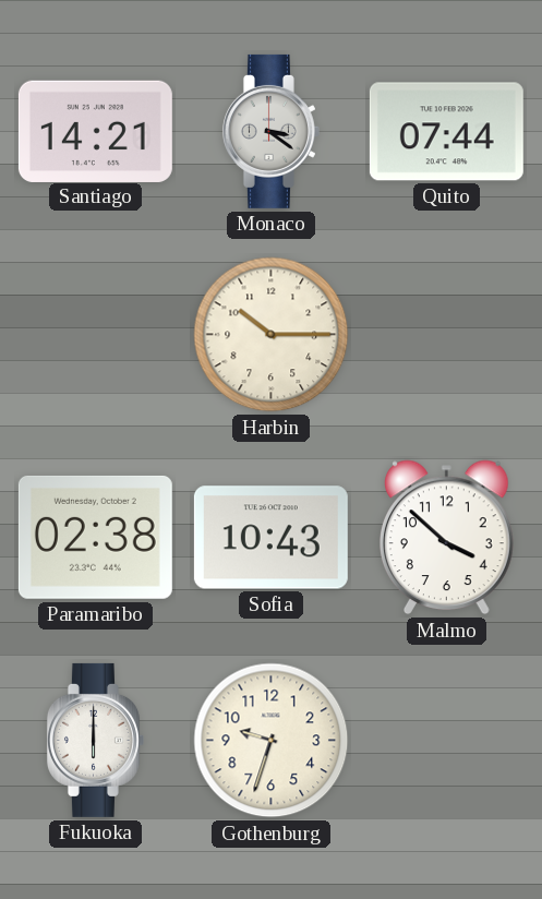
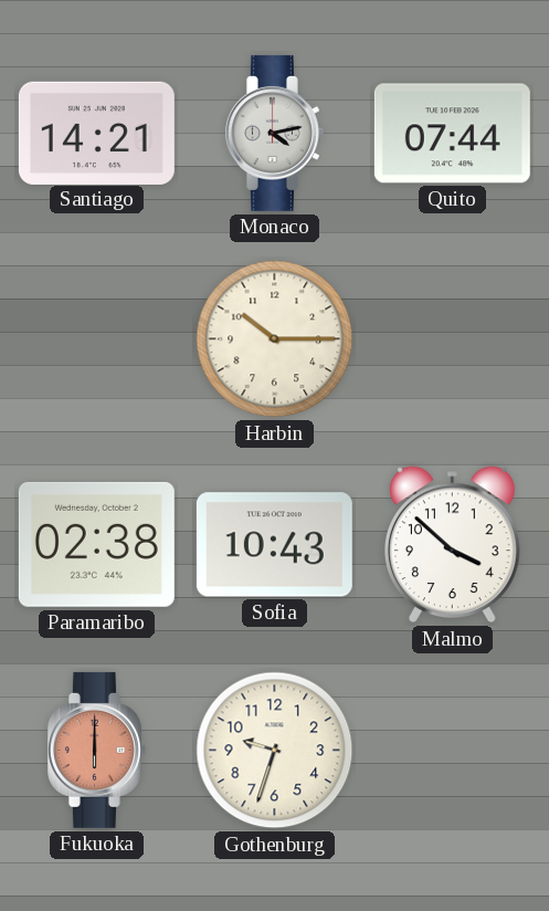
Monaco: 3:21 -> 4:13 (274, 133)
Fukuoka dial: white -> salmon (96, 750)
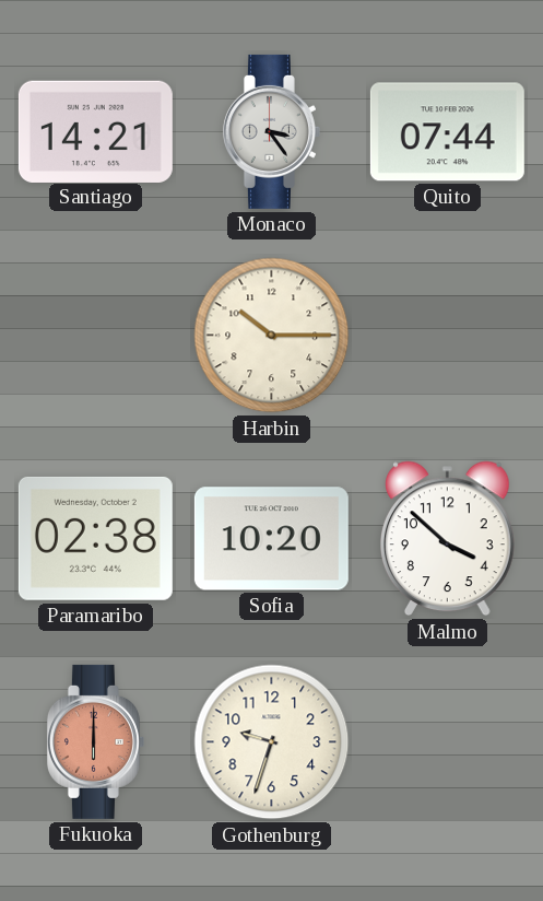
Monaco: 4:13 -> 3:24 (271, 131)
Sofia: 10:43 -> 10:20 (271, 539)
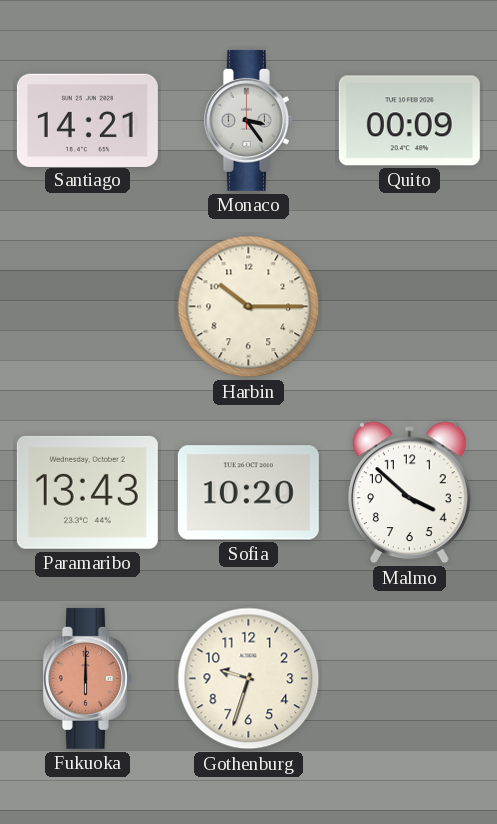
Quito: 07:44 -> 00:09 (409, 121)
Paramaribo: 02:38 -> 13:43 (87, 492)
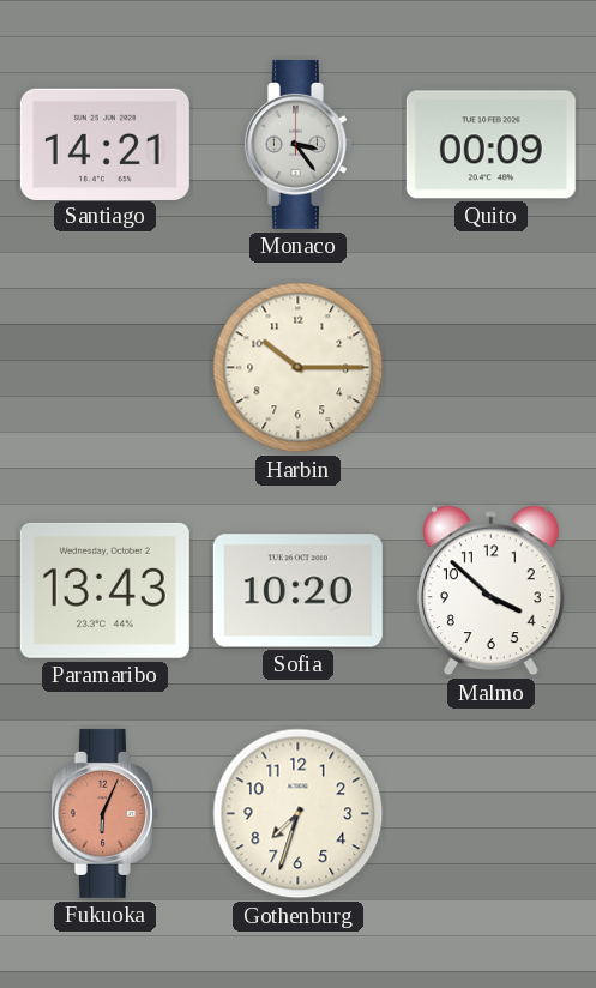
Fukuoka: 6:00 -> 6:04 (104, 813)
Gothenburg: 9:33 -> 7:33 (299, 814)
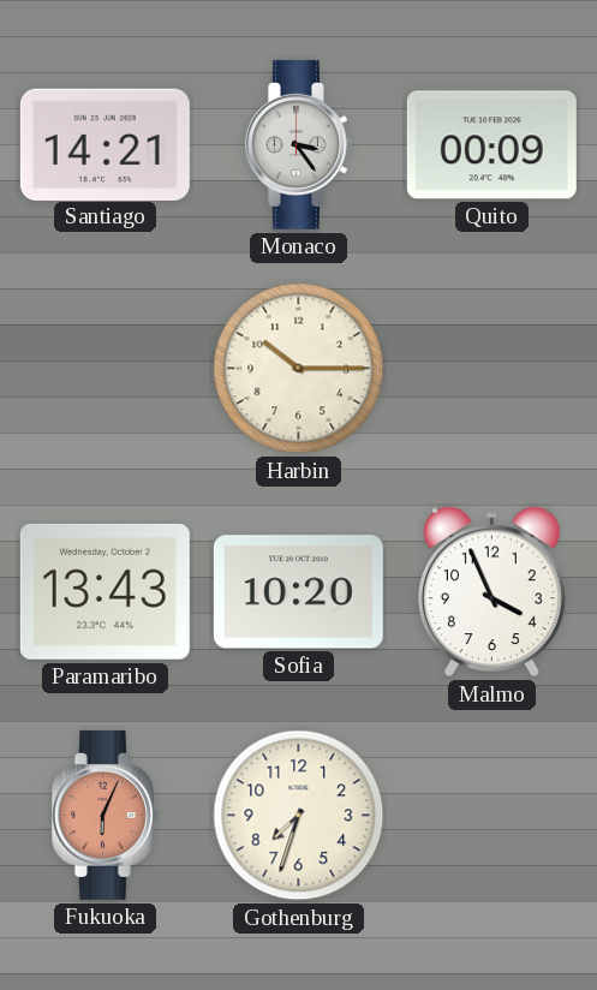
Malmo: 3:52 -> 3:56 (492, 592)
